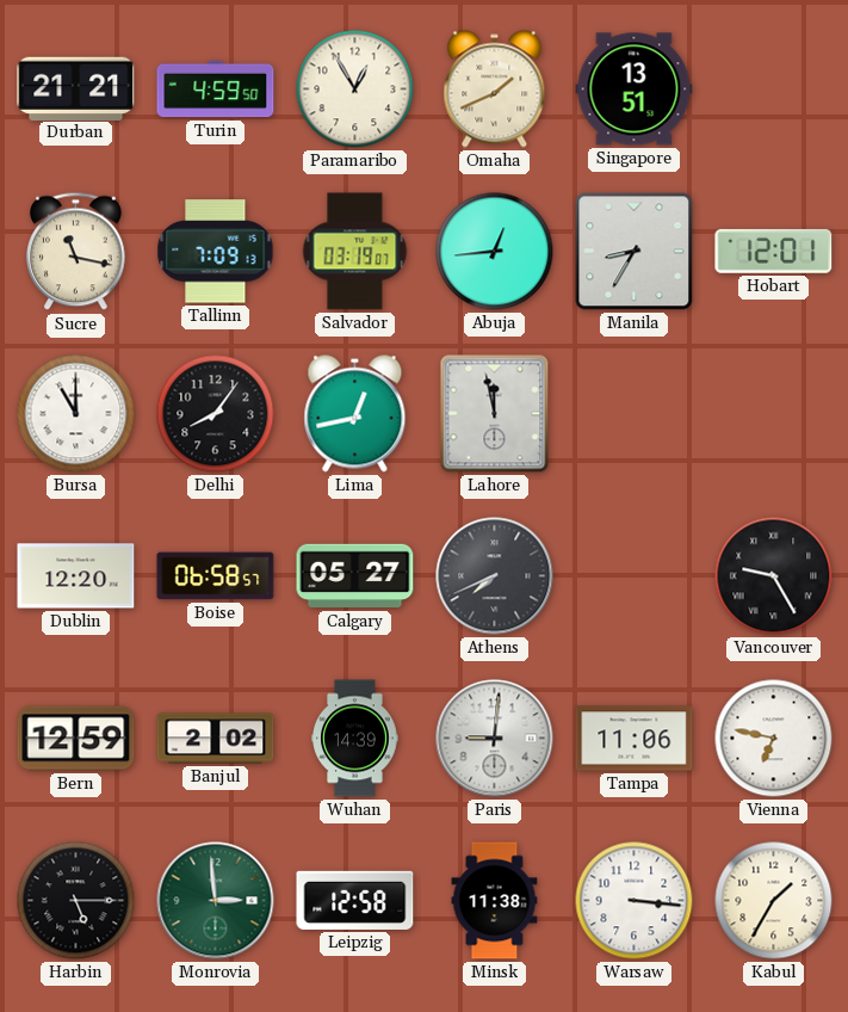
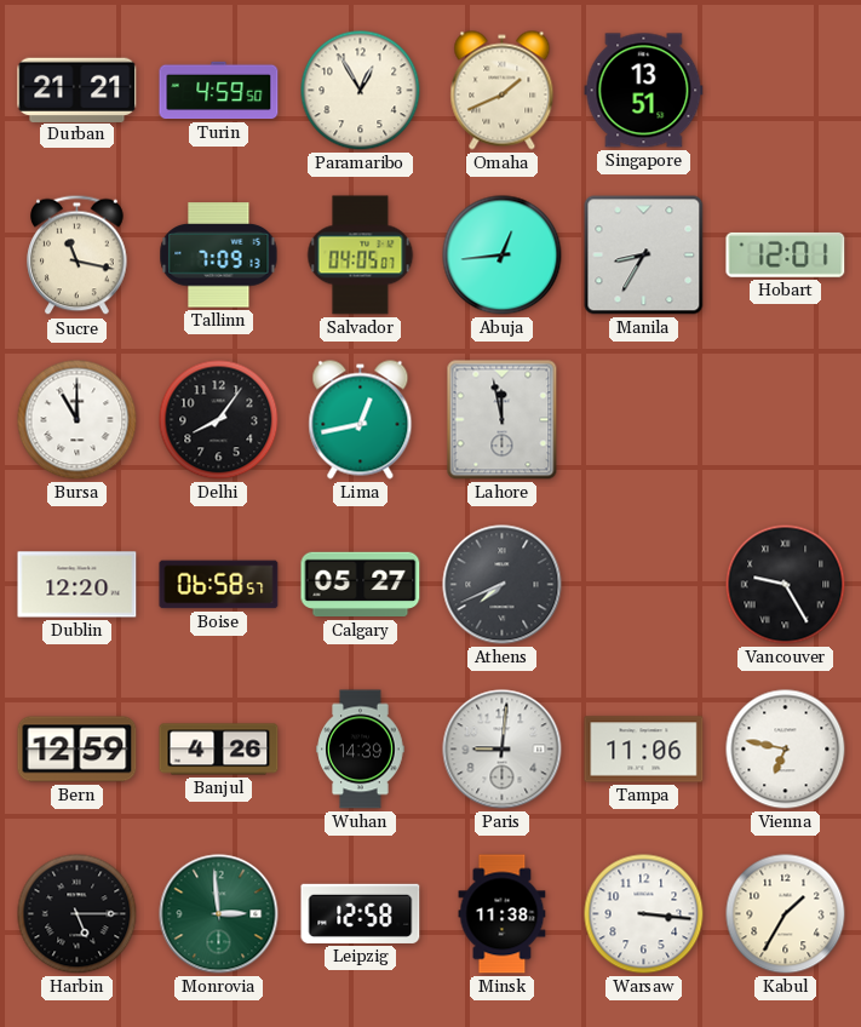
Salvador: 03:19 -> 04:05 (361, 256)
Banjul: 2:02 -> 4:26 (219, 750)
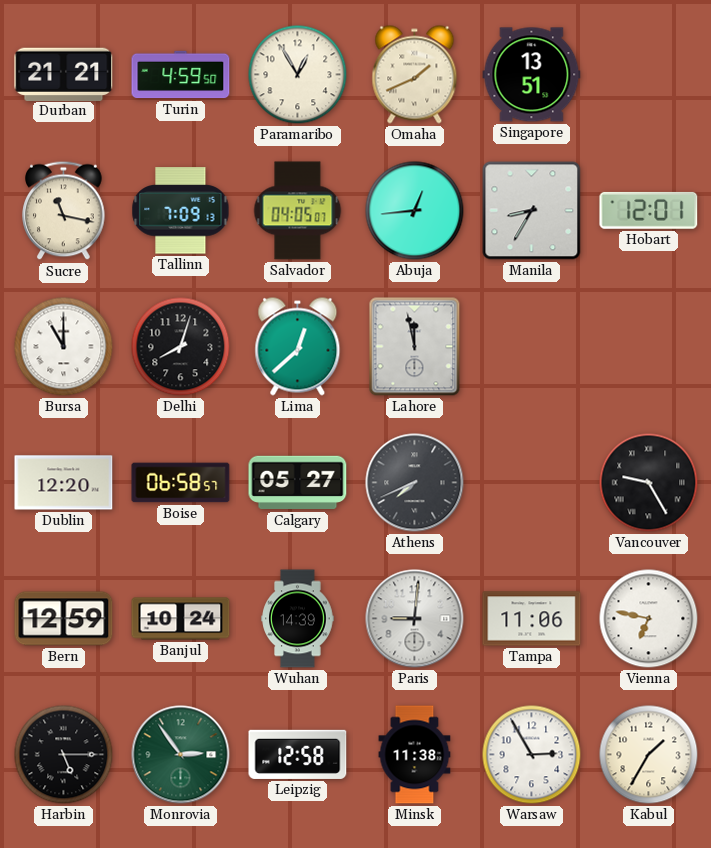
Delhi: 8:06 -> 8:03 (181, 347)
Lima: 12:43 -> 12:38 (298, 347)
Banjul: 4:26 -> 10:24 (181, 619)
Monrovia: 2:59 -> 2:54 (181, 755)
Warsaw: 3:16 -> 2:55 (532, 755)
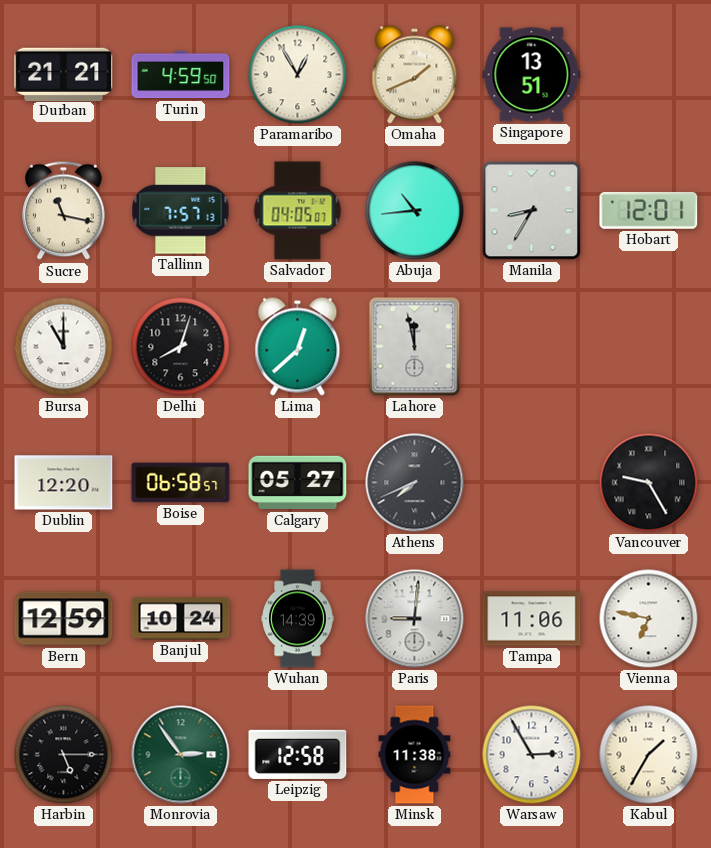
Tallinn: 7:09 -> 7:57 (181, 211)
Abuja: 12:44 -> 10:44 (415, 211)
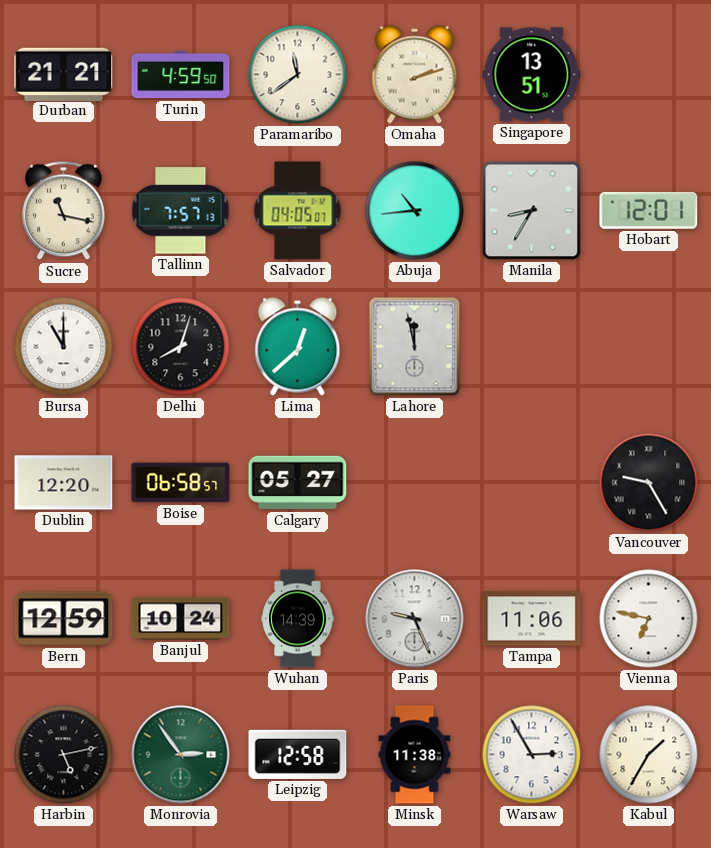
Paramaribo: 12:55 -> 11:39 (298, 75)
Omaha: 1:41 -> 2:12 (415, 75)
Athens: 7:41 -> none (415, 483)
Paris: 9:01 -> 9:26 (415, 619)
Harbin: 5:15 -> 5:13 (64, 755)
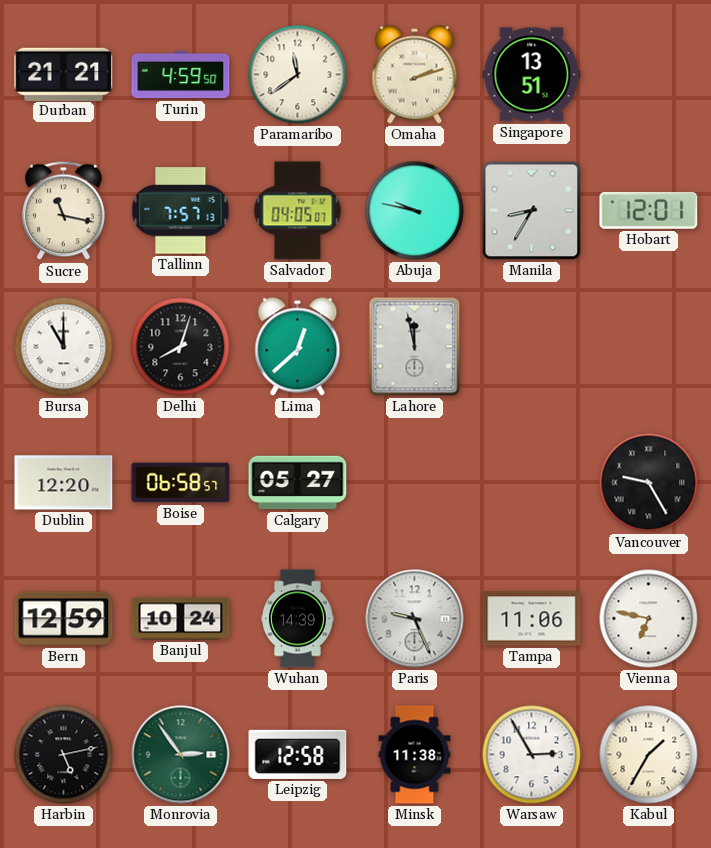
Abuja: 10:44 -> 9:47 (415, 211)
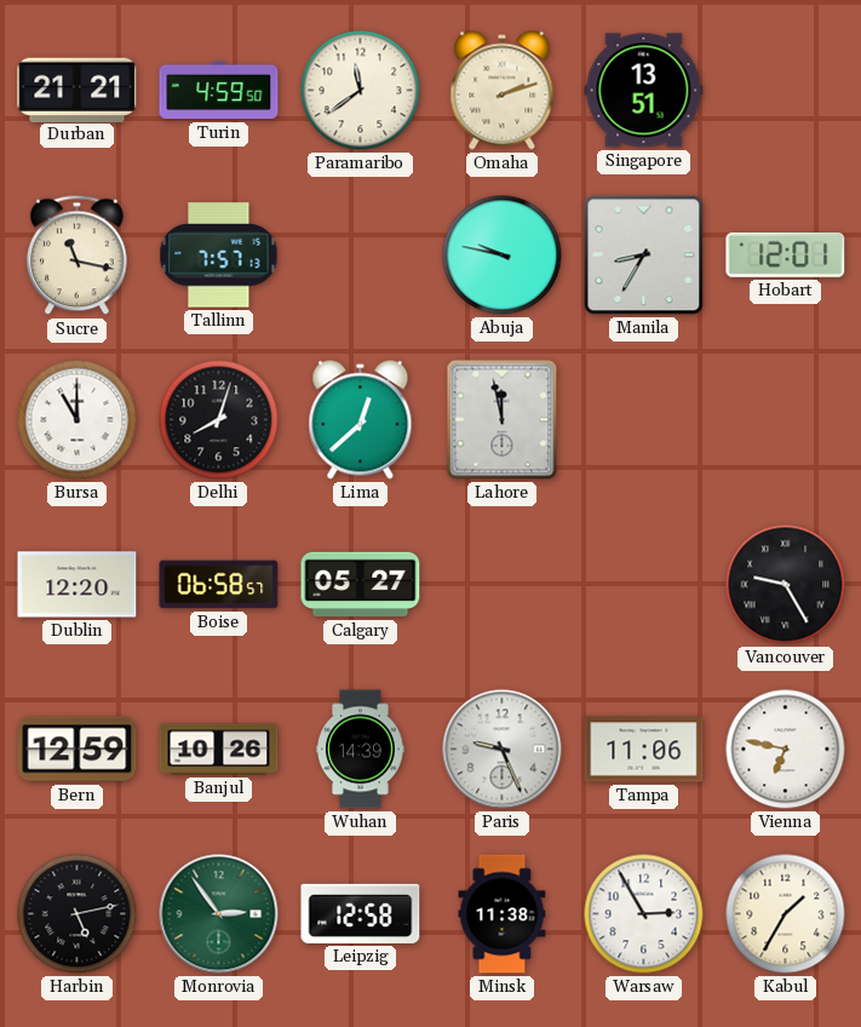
Salvador: 04:05 -> none (298, 211)
Banjul: 10:24 -> 10:26 (219, 750)
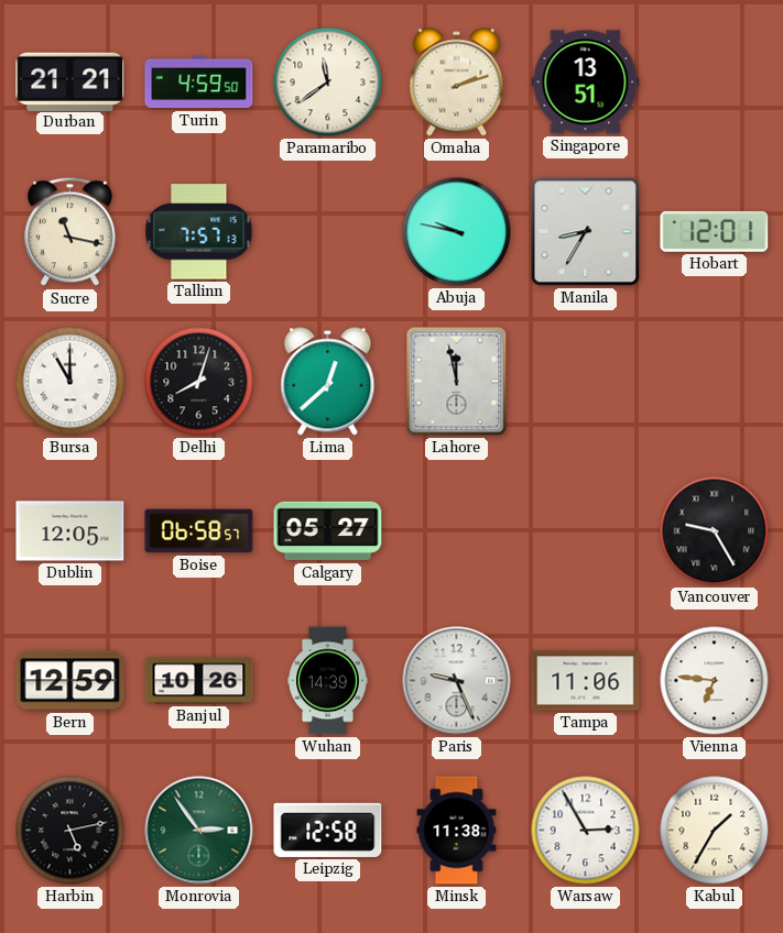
Dublin: 12:20 -> 12:05 (70, 531)
Vienna: 6:47 -> 6:46 (715, 681)
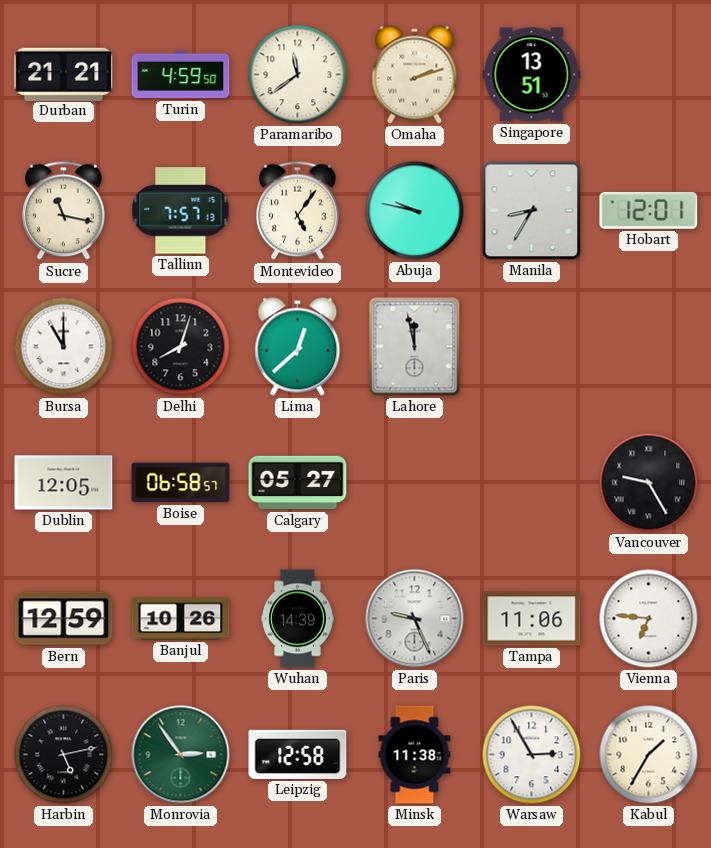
Montevideo: none -> 5:06 (298, 211)
